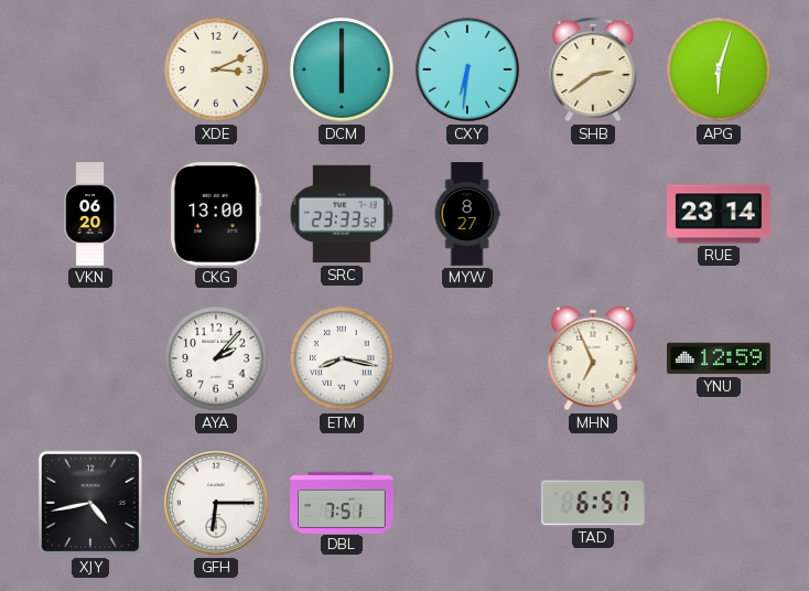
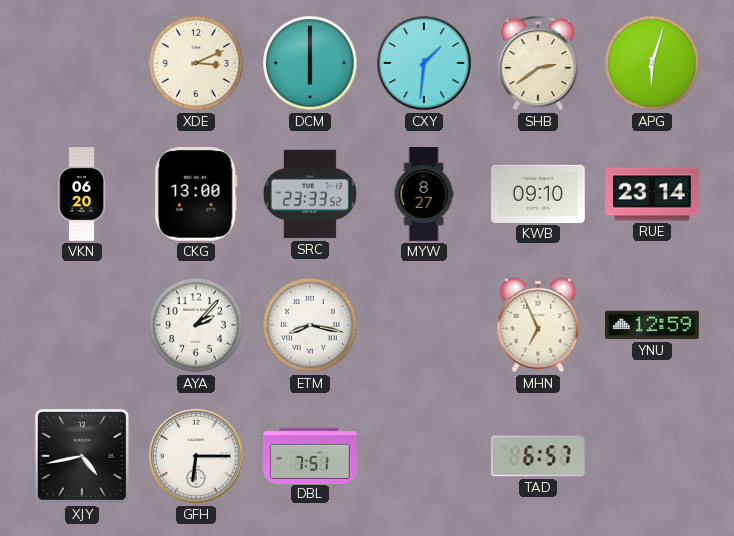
CXY: 6:31 -> 1:31 (424, 63)
KWB: none -> 09:10 (539, 194)
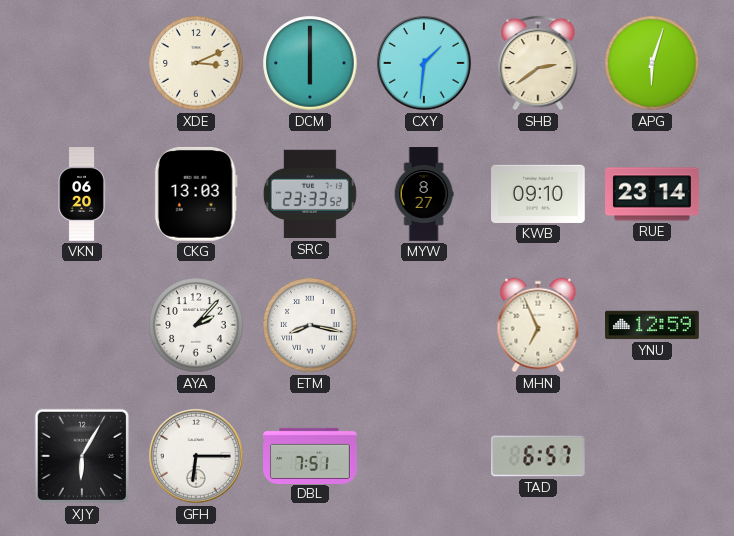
CKG: 13:00 -> 13:03 (196, 194)
XJY: 4:43 -> 6:05 (82, 456)
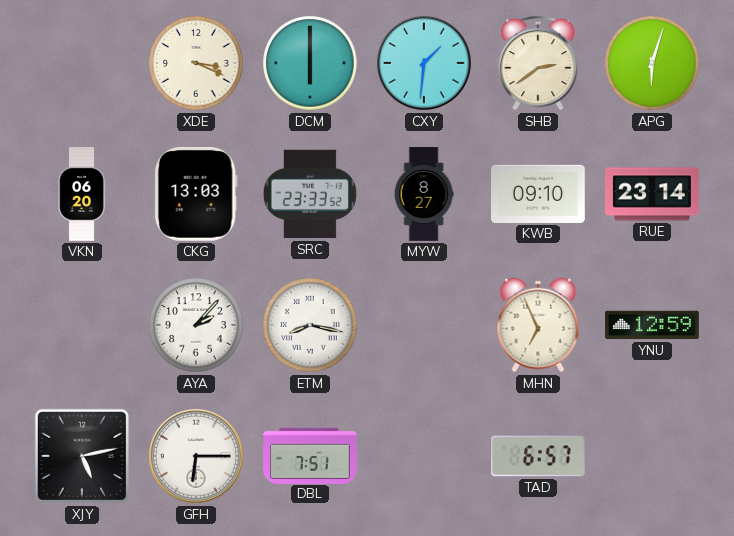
XDE: 3:11 -> 3:19 (196, 63)
XJY: 6:05 -> 5:13 (82, 456)
